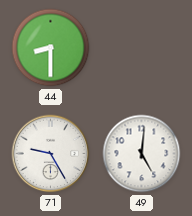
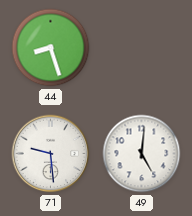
44: 8:30 -> 8:27 (51, 48)
71: 9:25 -> 9:29 (51, 154)
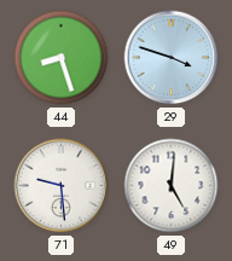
29: none -> 3:48 (172, 58)
